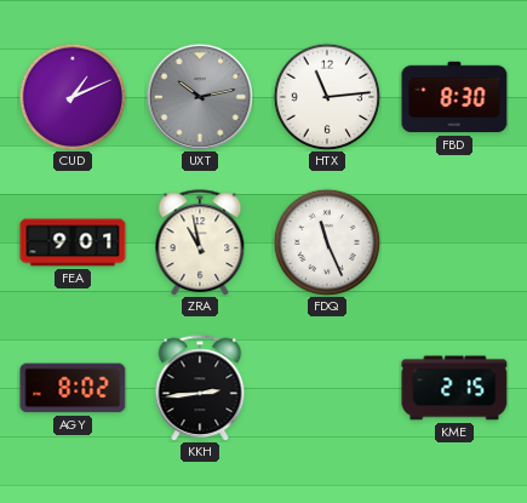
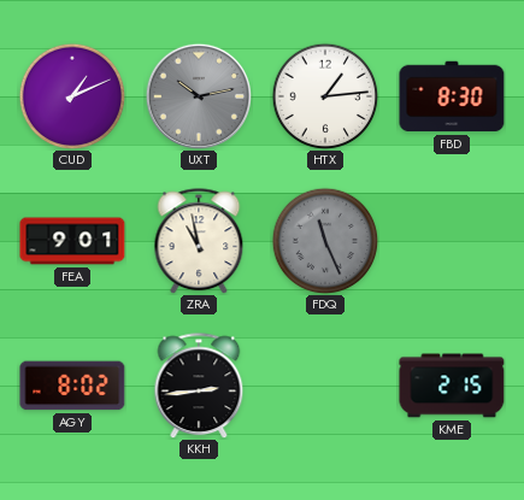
HTX: 11:14 -> 1:14 (325, 96)
FDQ dial: white -> grey (325, 241)
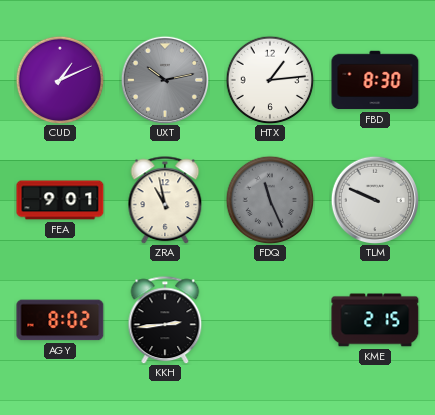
TLM: none -> 9:49 (374, 199)
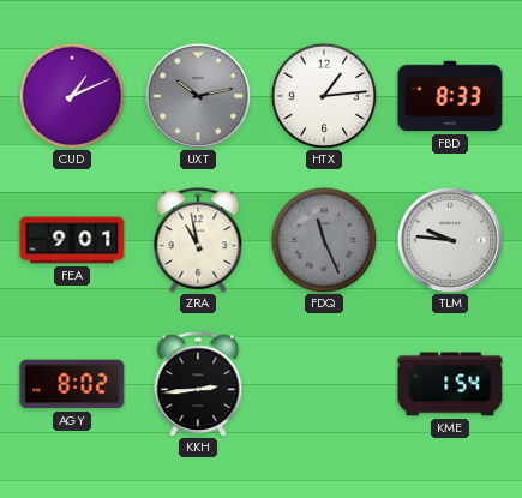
FBD: 8:30 -> 8:33 (450, 96)
TLM: 9:49 -> 9:46 (449, 239)
KME: 2:15 -> 1:54 (450, 384)
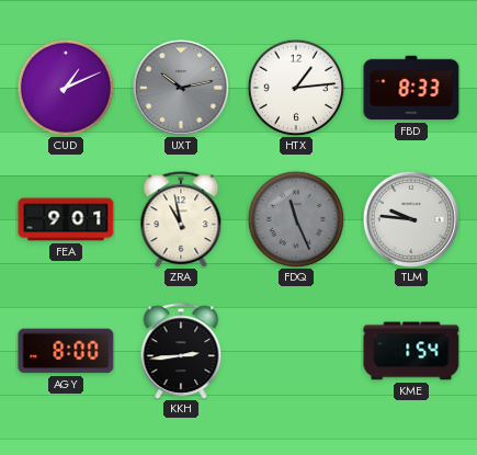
AGY: 8:02 -> 8:00 (66, 351)
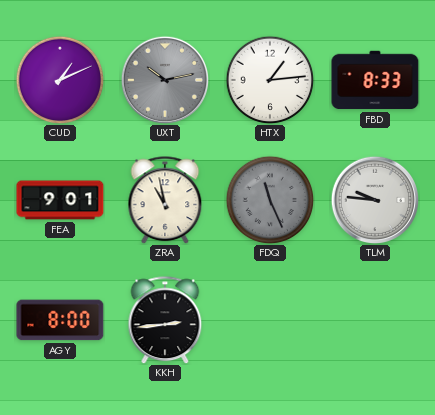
KME: 1:54 -> none (411, 351)
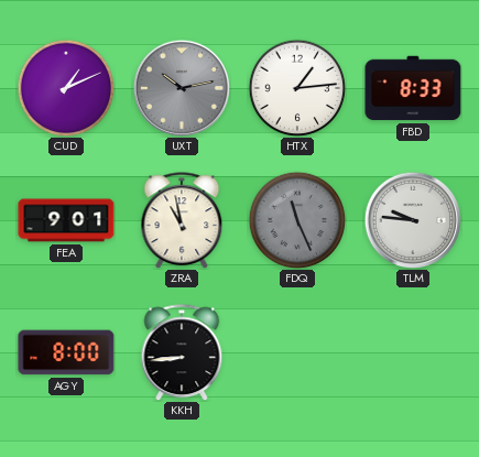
KKH: 2:44 -> 8:44 (182, 352)
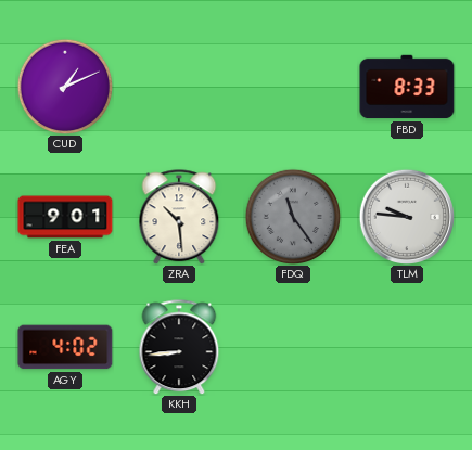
UXT: 10:13 -> none (181, 87)
HTX: 1:14 -> none (297, 88)
ZRA: 10:58 -> 10:29 (179, 217)
FDQ: 11:26 -> 11:24 (293, 217)
AGY: 8:00 -> 4:02 (65, 347)
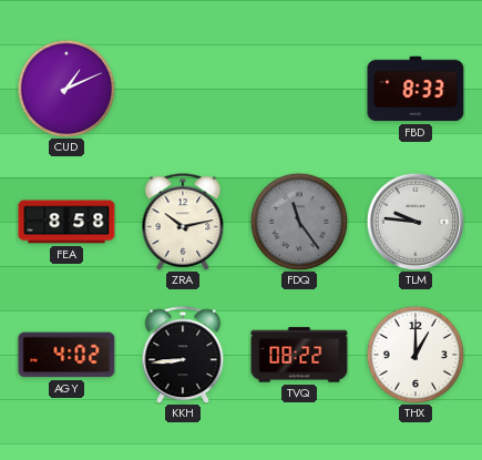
FEA: 9:01 -> 8:58 (66, 222)
ZRA: 10:29 -> 10:13 (183, 222)
TVQ: none -> 08:22 (299, 355)
THX: none -> 1:00 (416, 355)
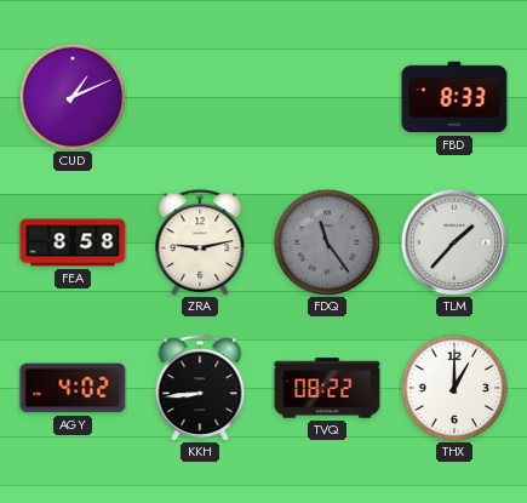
ZRA: 10:13 -> 9:13 (200, 242)
TLM: 9:46 -> 1:37 (453, 241)
